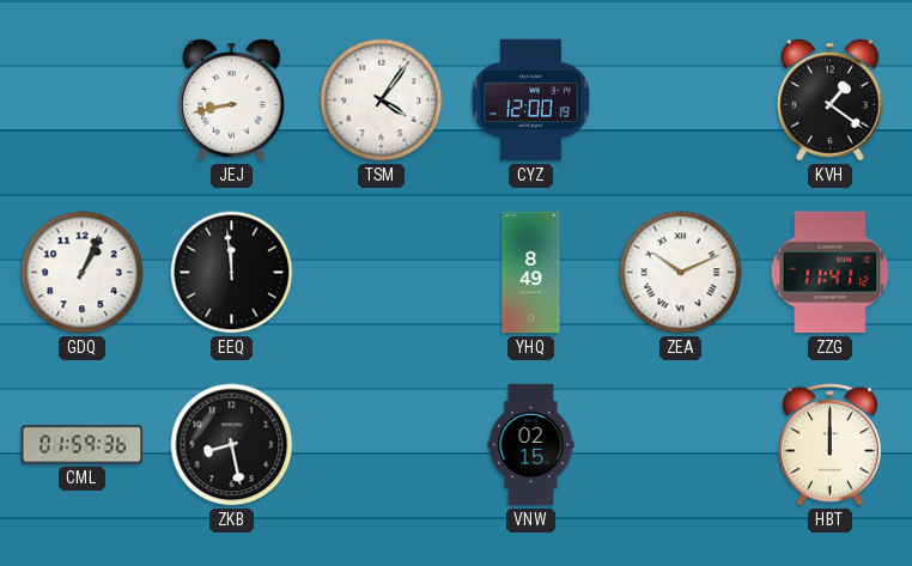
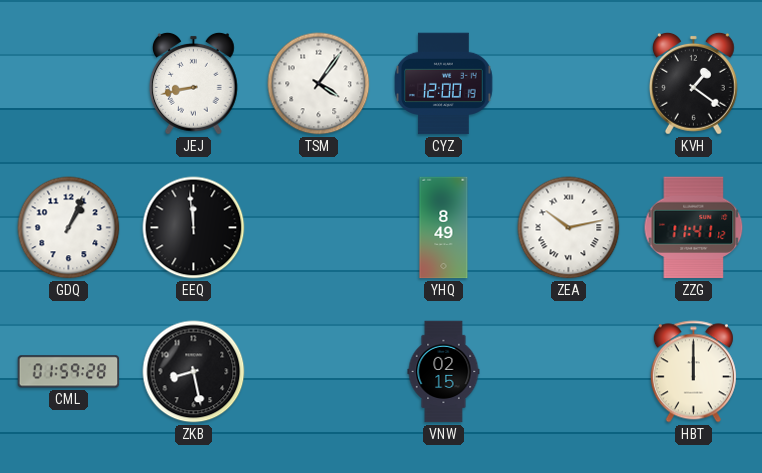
ZEA: 10:11 -> 10:13 (569, 228)
CML: 01:59:36 -> 01:59:28 (69, 372)
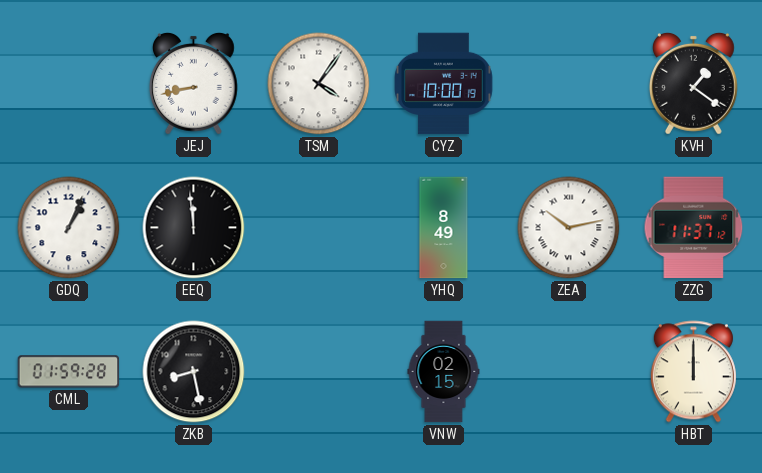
CYZ: 12:00 -> 10:00 (444, 84)
ZZG: 11:41 -> 11:37 (694, 228)
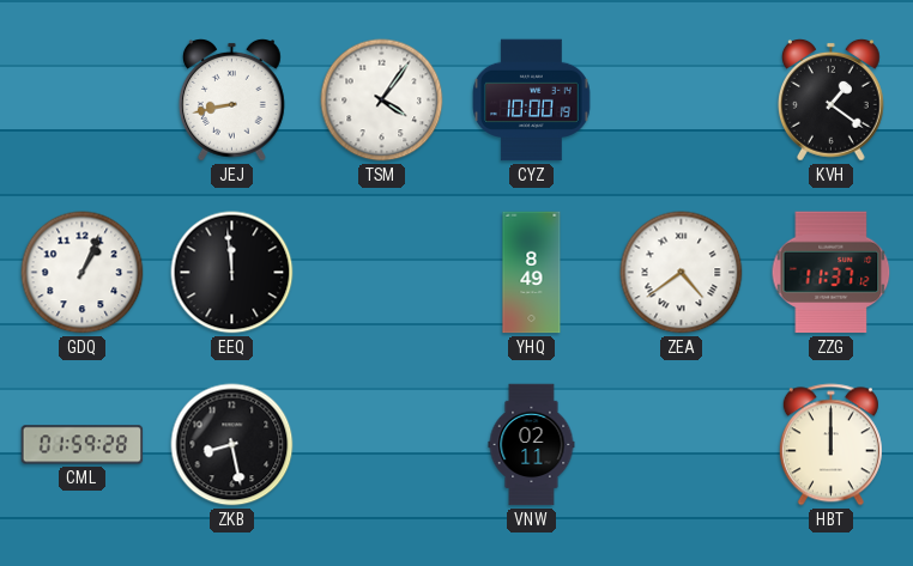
ZEA: 10:13 -> 4:39 (682, 273)
VNW: 02:15 -> 02:11 (532, 445)
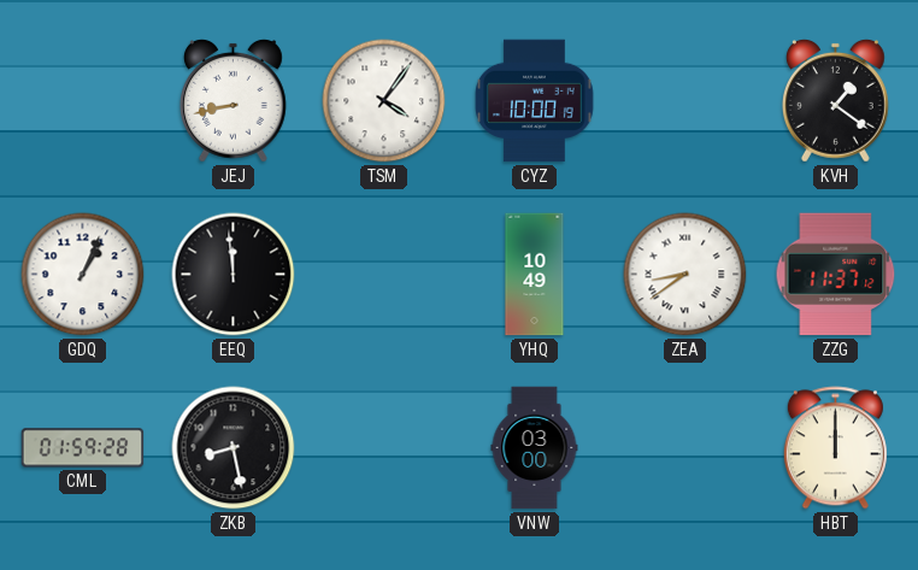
YHQ: 8:49 -> 10:49 (535, 275)
ZEA: 4:39 -> 8:39 (685, 275)
VNW: 02:11 -> 03:00 (535, 448)
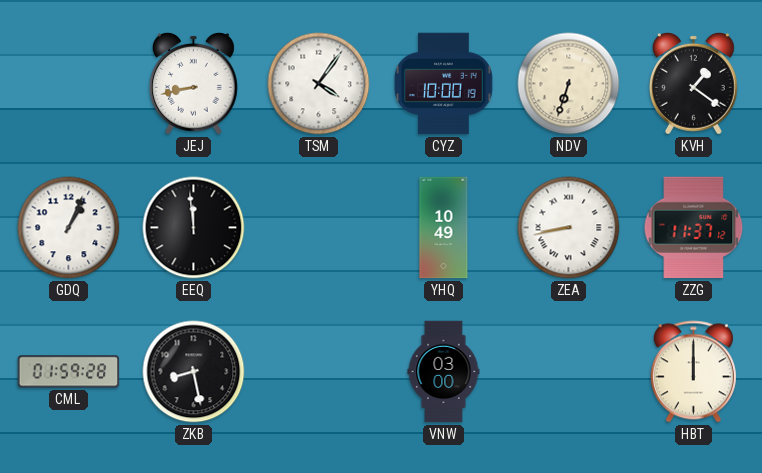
NDV: none -> 6:33 (569, 84)
ZEA: 8:39 -> 8:43 (569, 228)
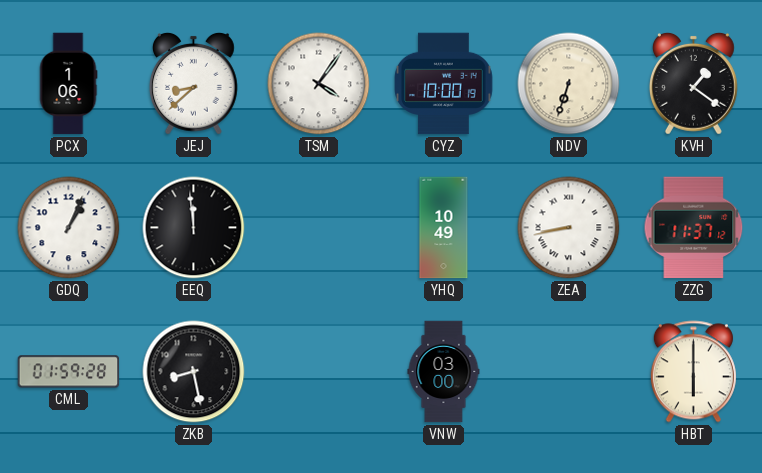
PCX: none -> 1:06 (68, 84)
JEJ: 8:43 -> 8:38 (193, 83)
HBT: 12:00 -> 6:00 (693, 372)
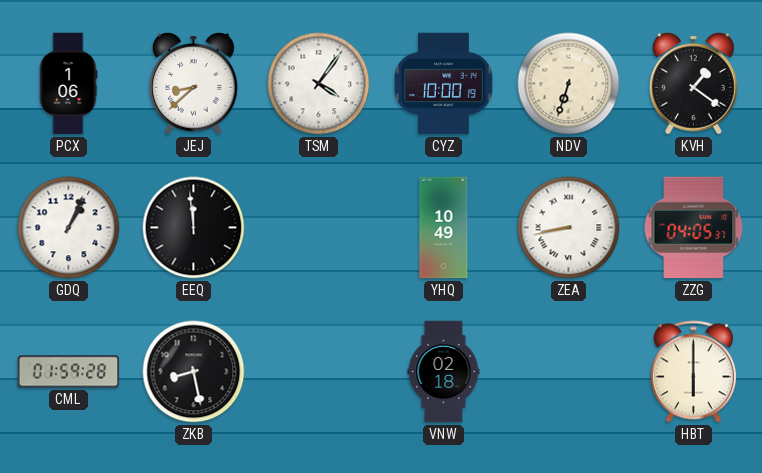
ZZG: 11:37 -> 04:05 (694, 228)
VNW: 03:00 -> 02:18 (444, 372)
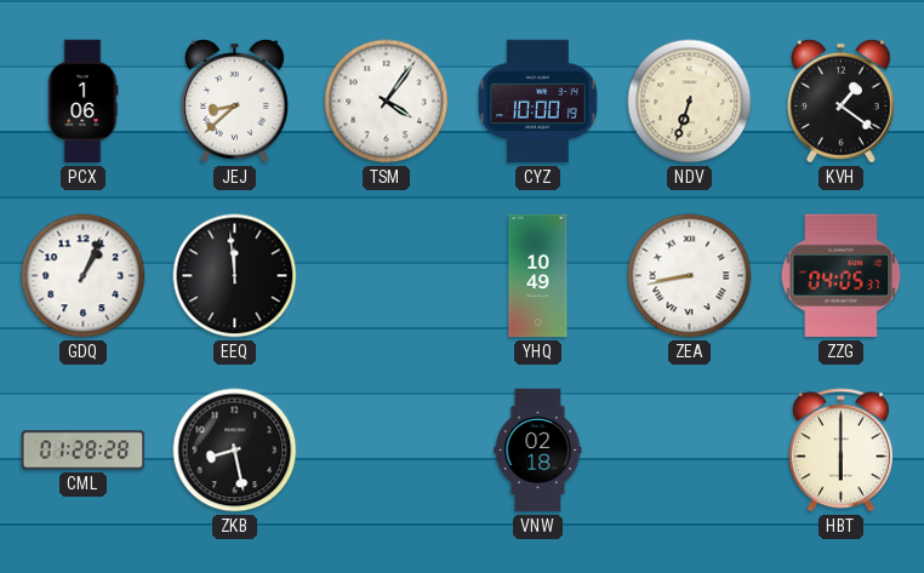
CML: 01:59 -> 01:28 (84, 451)
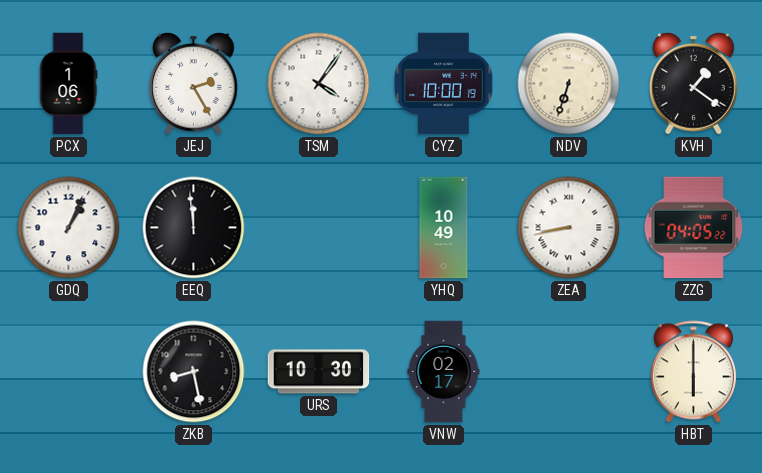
JEJ: 8:38 -> 2:25 (193, 83)
ZZG: 04:05:37 -> 04:05:22 (694, 228)
CML: 01:28 -> none (84, 451)
URS: none -> 10:30 (319, 372)
VNW: 02:18 -> 02:17 (444, 372)
